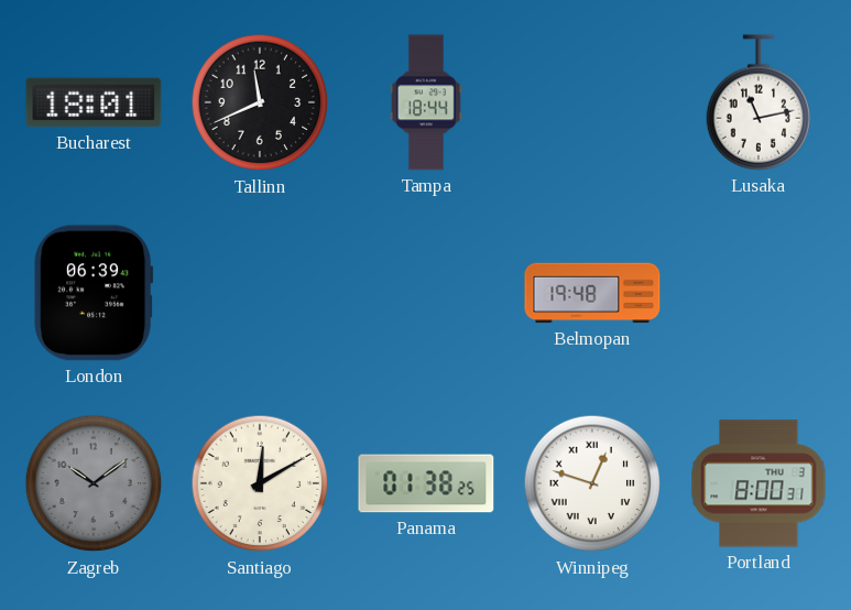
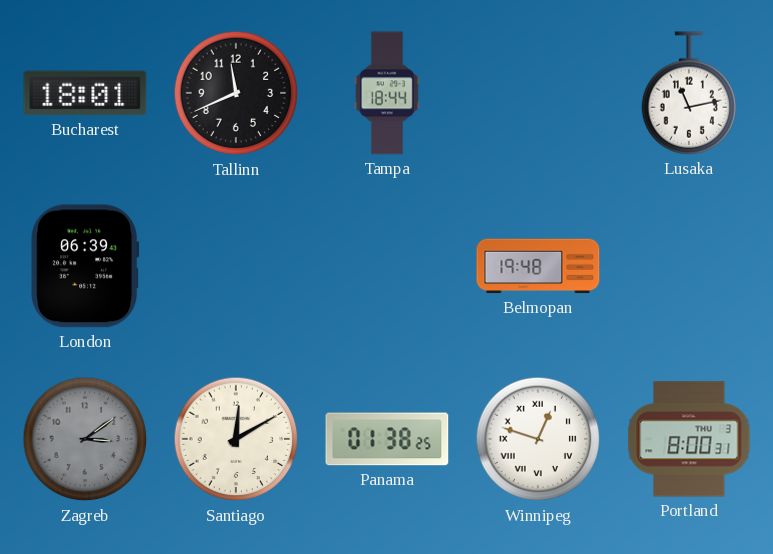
Zagreb: 10:09 -> 3:09 (85, 439)
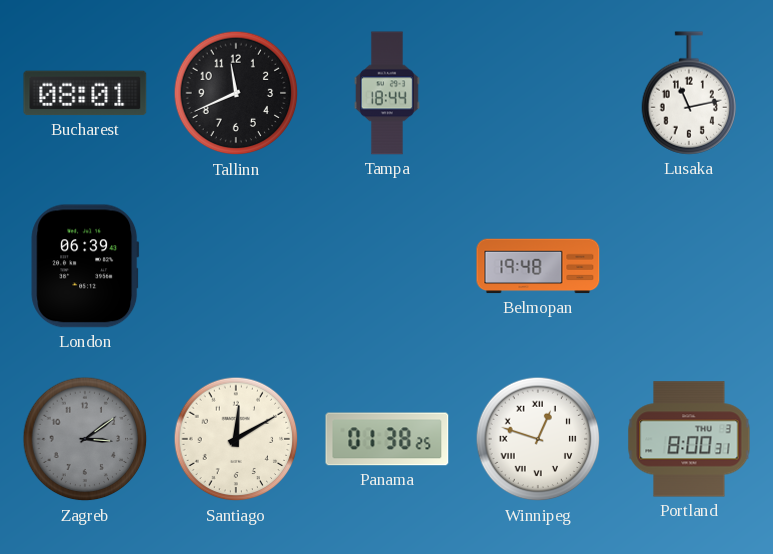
Bucharest: 18:01 -> 08:01 (85, 93)
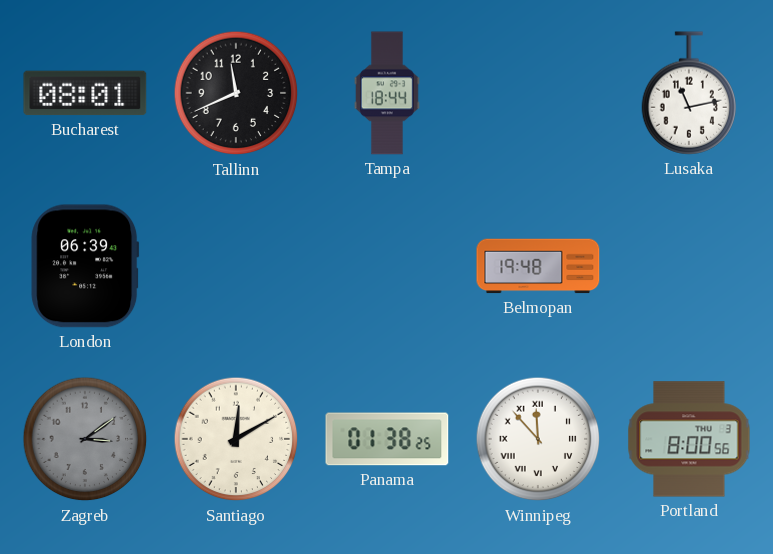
Winnipeg: 12:48 -> 11:53 (538, 439)
Portland: 8:00:31 -> 8:00:56 (689, 439)
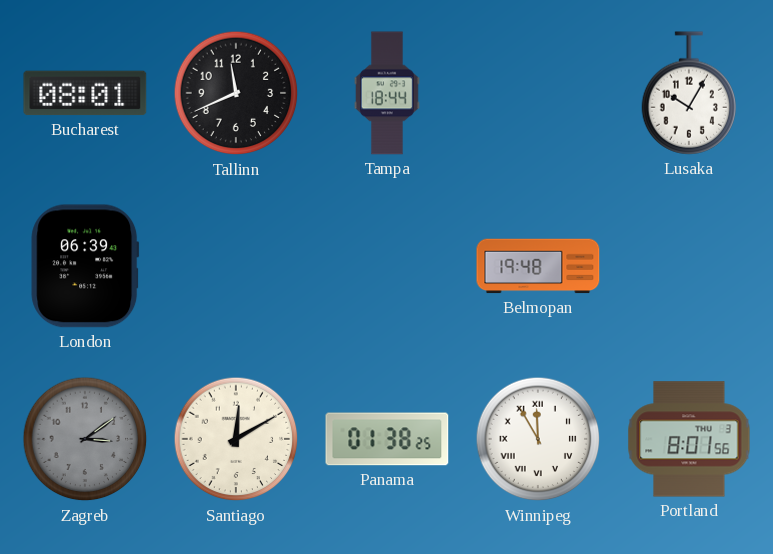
Lusaka: 11:13 -> 10:05 (689, 93)
Winnipeg: 11:53 -> 11:55 (538, 439)
Portland: 8:00 -> 8:01 (689, 439)
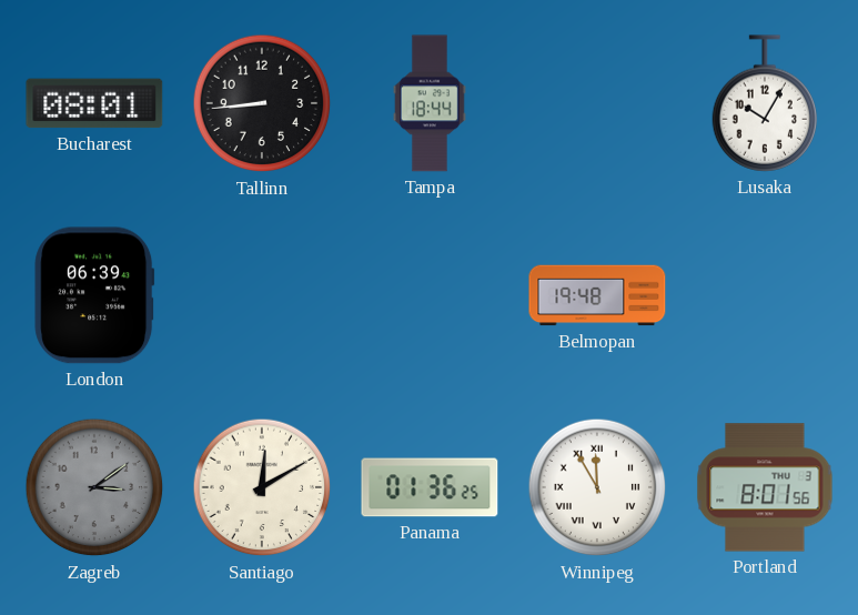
Tallinn: 11:41 -> 8:44 (262, 103)
Panama: 01:38 -> 01:36 (430, 487)
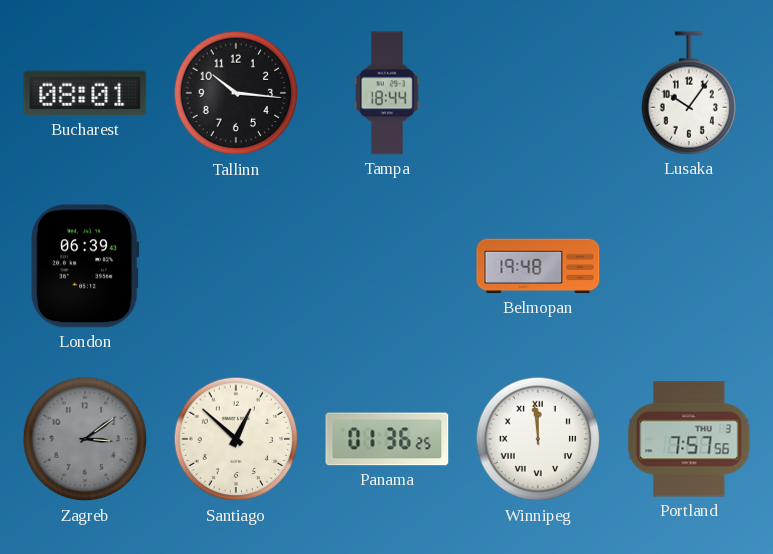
Tallinn: 8:44 -> 10:16 (236, 93)
Lusaka: 10:05 -> 10:06 (689, 93)
Santiago: 12:10 -> 12:52 (236, 439)
Winnipeg: 11:55 -> 11:59 (538, 439)
Portland: 8:01 -> 7:57 (689, 439)
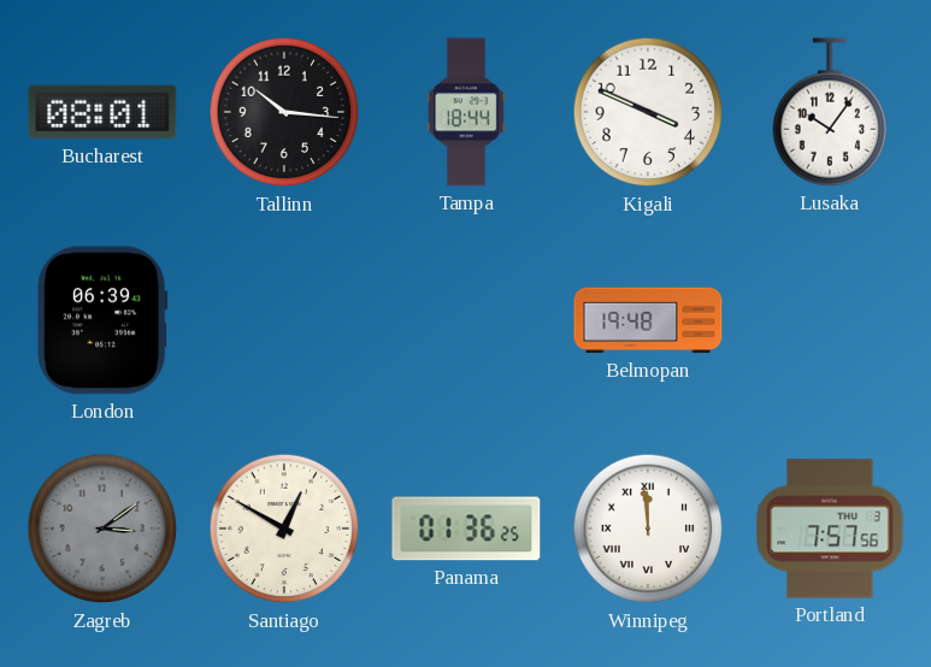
Kigali: none -> 3:49 (648, 112)
Santiago: 12:52 -> 12:50 (284, 529)
